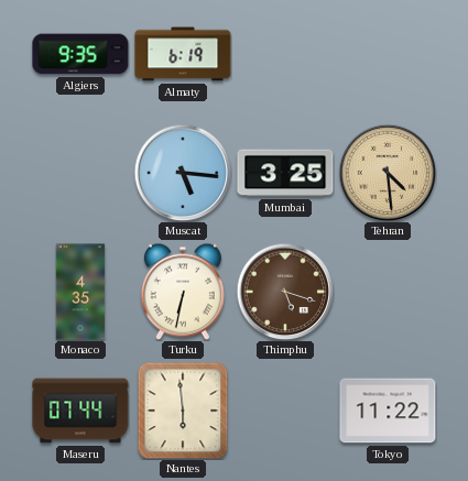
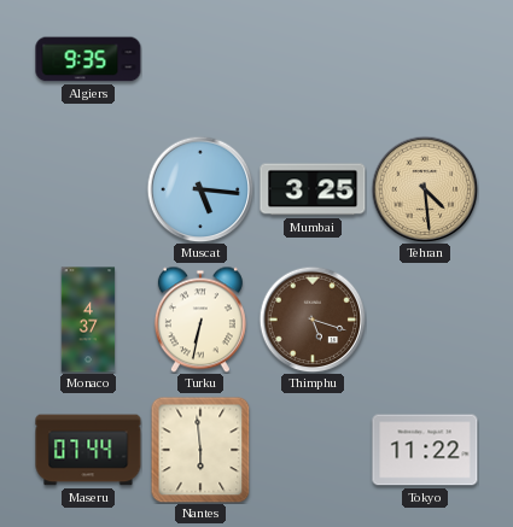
Almaty: 6:19 -> none (183, 54)
Monaco: 4:35 -> 4:37 (88, 320)
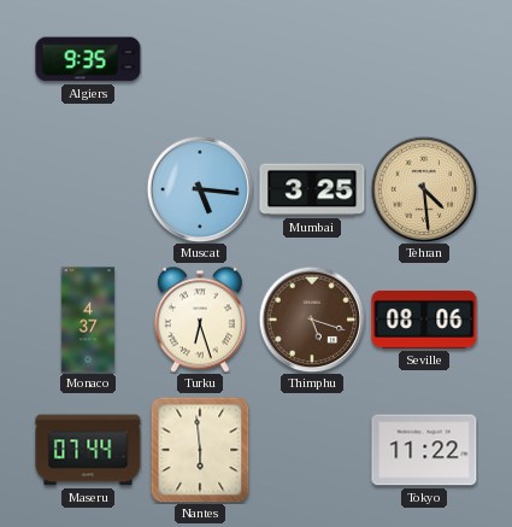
Turku: 6:32 -> 6:27 (200, 320)
Seville: none -> 08:06 (424, 320)
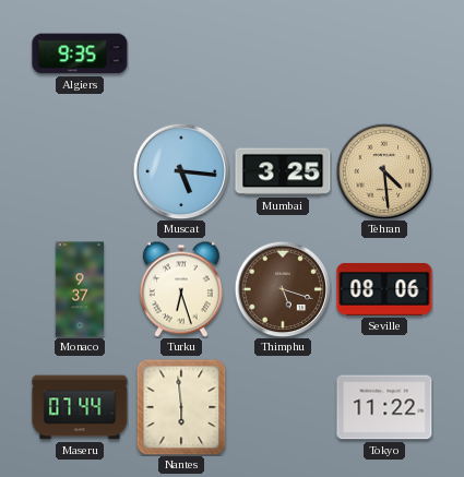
Monaco: 4:37 -> 9:37 (80, 289)
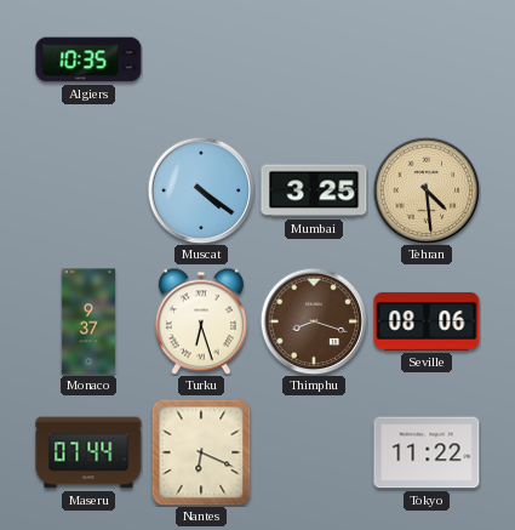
Algiers: 9:35 -> 10:35 (88, 59)
Muscat: 5:16 -> 4:21 (201, 190)
Thimphu: 5:18 -> 8:18 (314, 321)
Nantes: 5:59 -> 6:19 (201, 452)
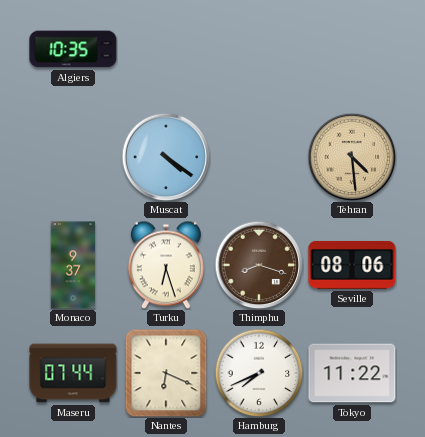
Mumbai: 3:25 -> none (314, 190)
Hamburg: none -> 7:41 (259, 373)
